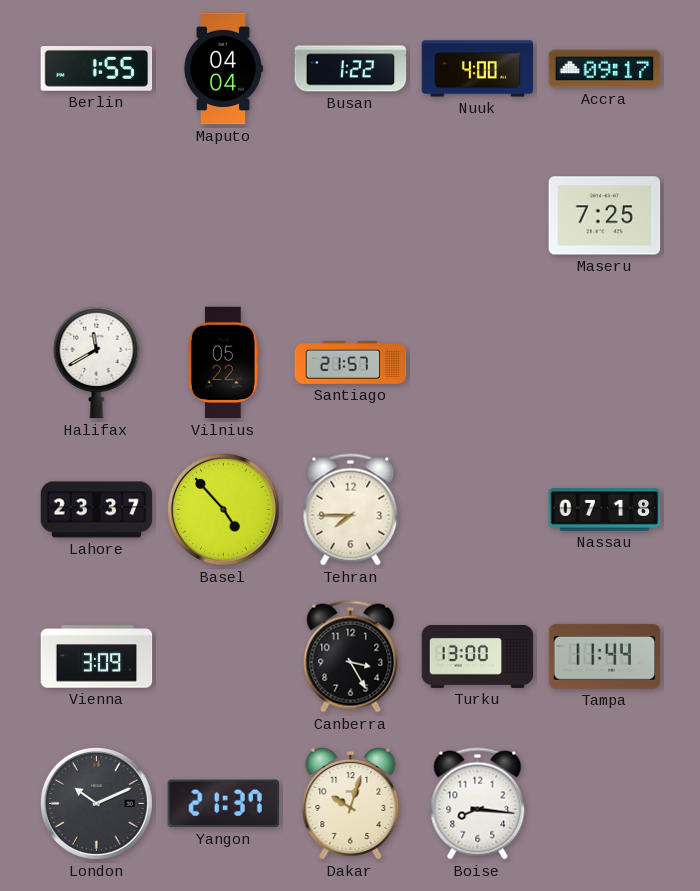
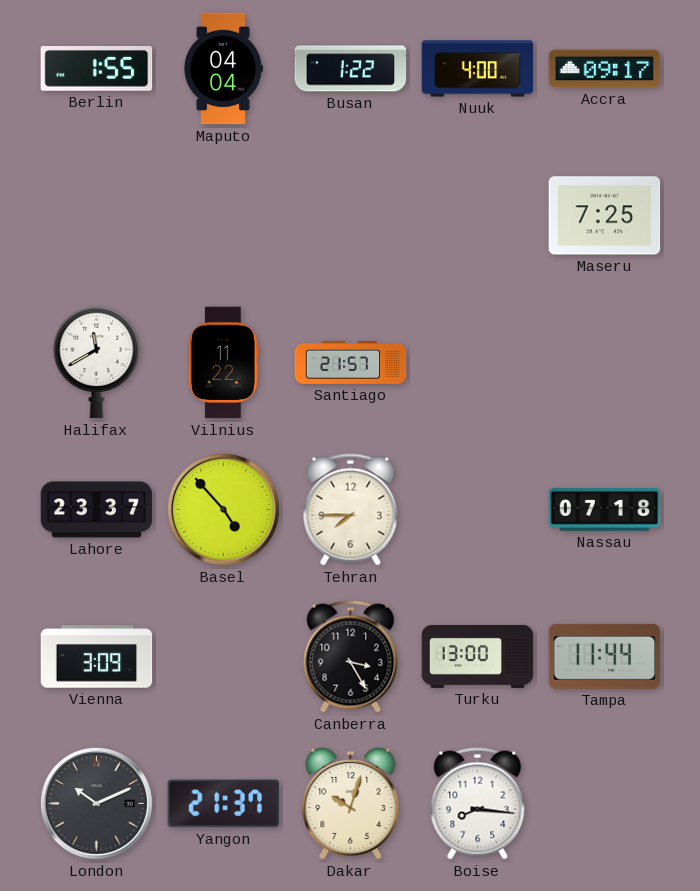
Vilnius: 05:22 -> 11:22 (223, 363)
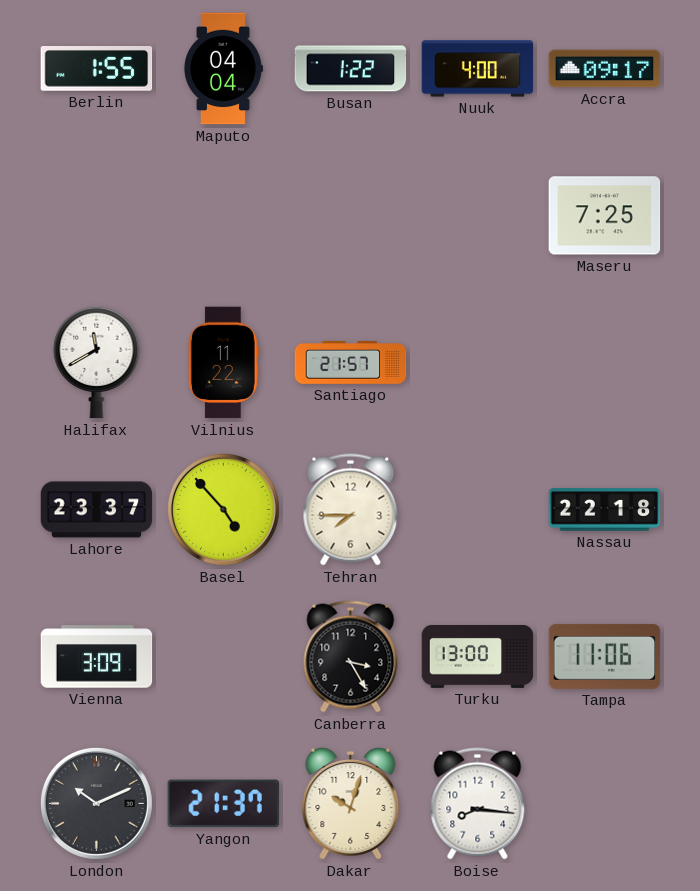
Nassau: 07:18 -> 22:18 (605, 510)
Tampa: 11:44 -> 11:06 (605, 656)
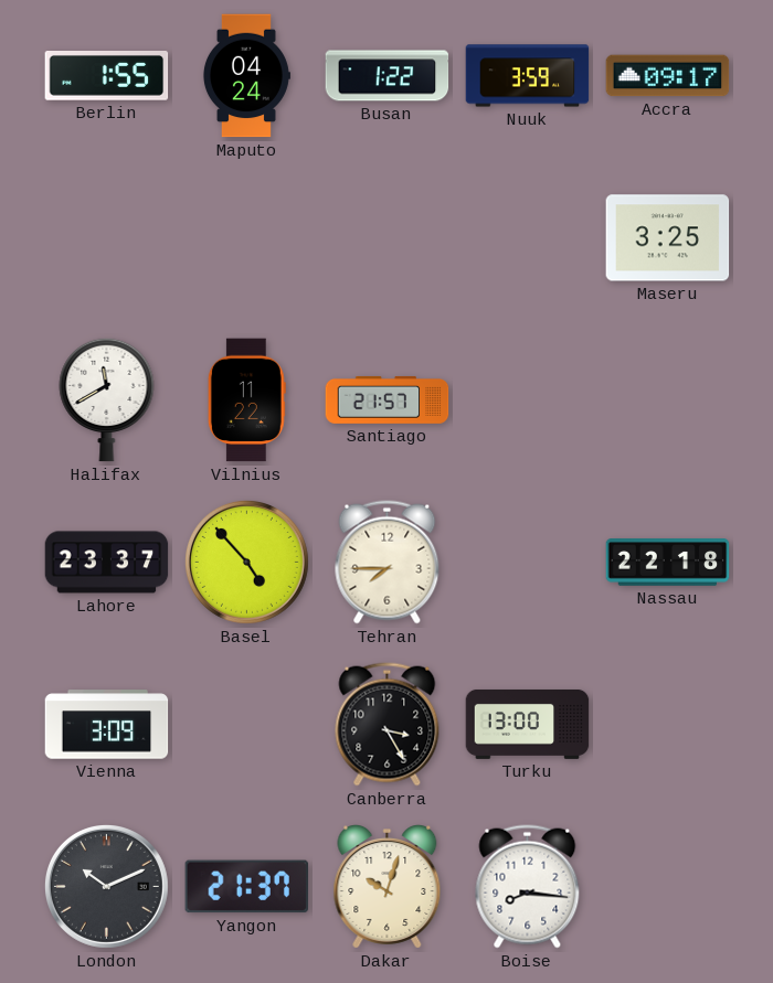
Maputo: 04:04 -> 04:24 (246, 76)
Nuuk: 4:00 -> 3:59 (528, 76)
Maseru: 7:25 -> 3:25 (668, 238)
Tampa: 11:06 -> none (605, 656)
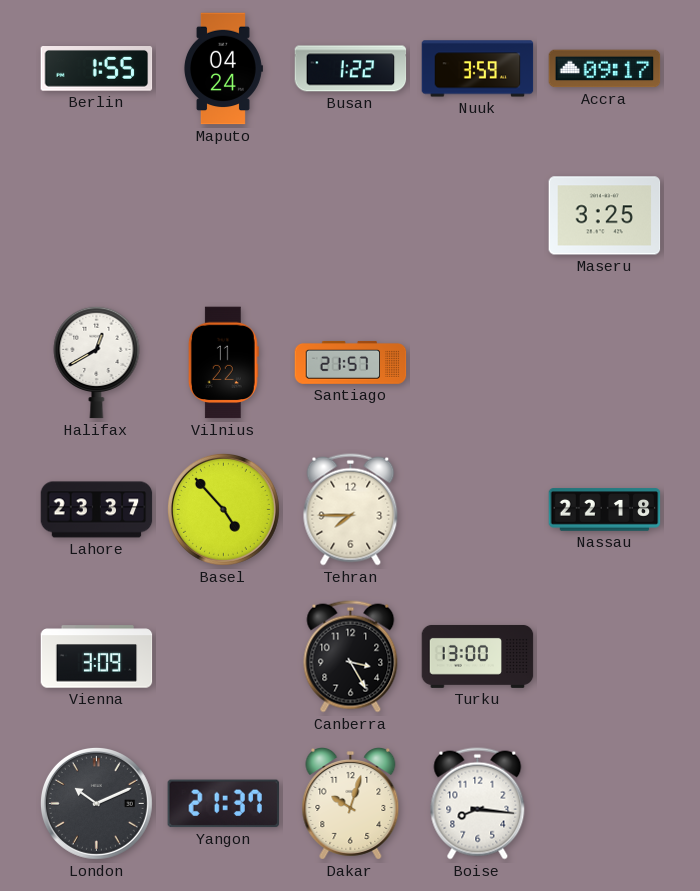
Halifax: 11:40 -> 12:40 (97, 362)
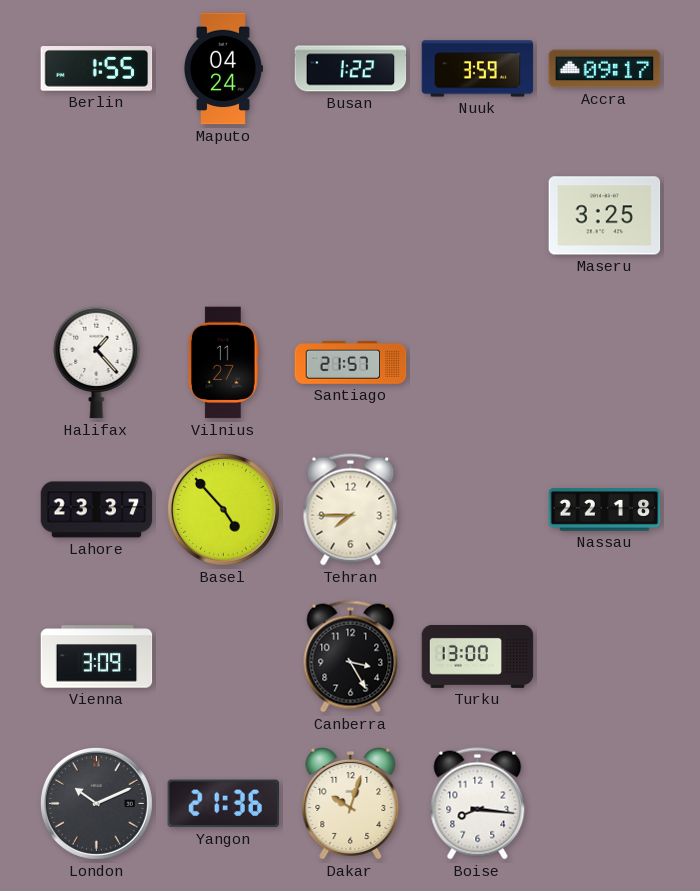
Halifax: 12:40 -> 1:23 (97, 362)
Vilnius: 11:22 -> 11:27 (223, 363)
Yangon: 21:37 -> 21:36 (224, 804)
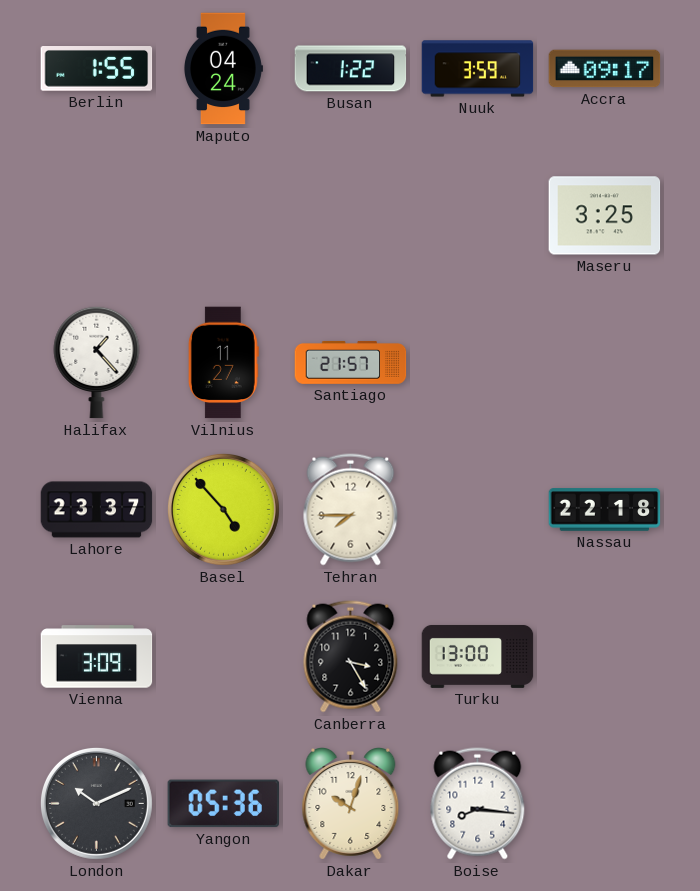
Yangon: 21:36 -> 05:36 (224, 804)
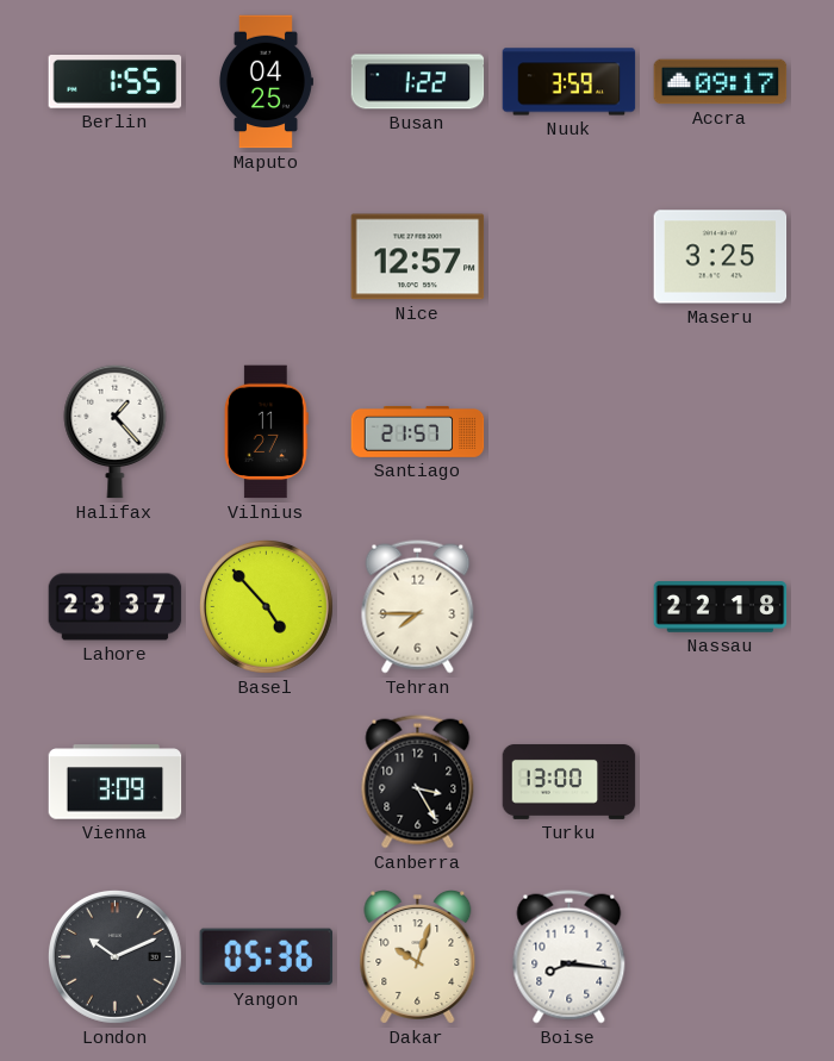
Maputo: 04:24 -> 04:25 (266, 82)
Nice: none -> 12:57 (418, 257)
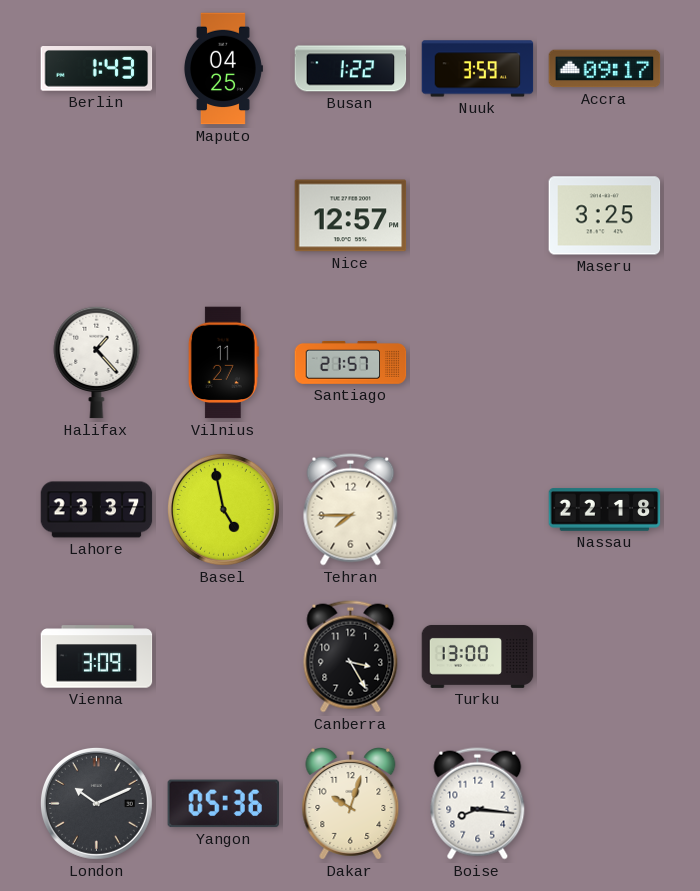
Berlin: 1:55 -> 1:43 (97, 69)
Basel: 4:53 -> 4:58 (223, 509)
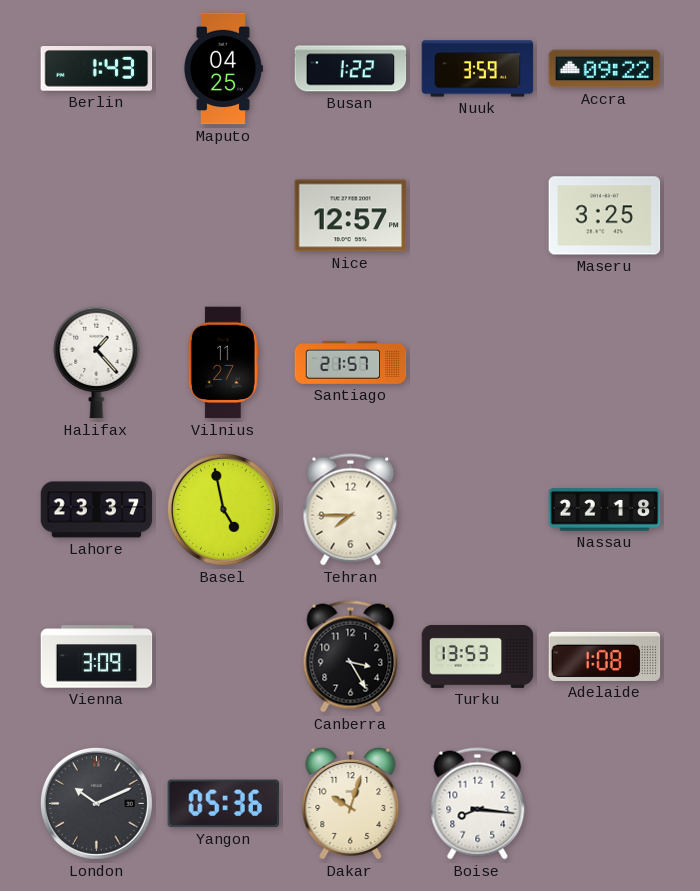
Accra: 09:17 -> 09:22 (605, 69)
Turku: 13:00 -> 13:53 (478, 656)
Adelaide: none -> 1:08 (605, 656)
